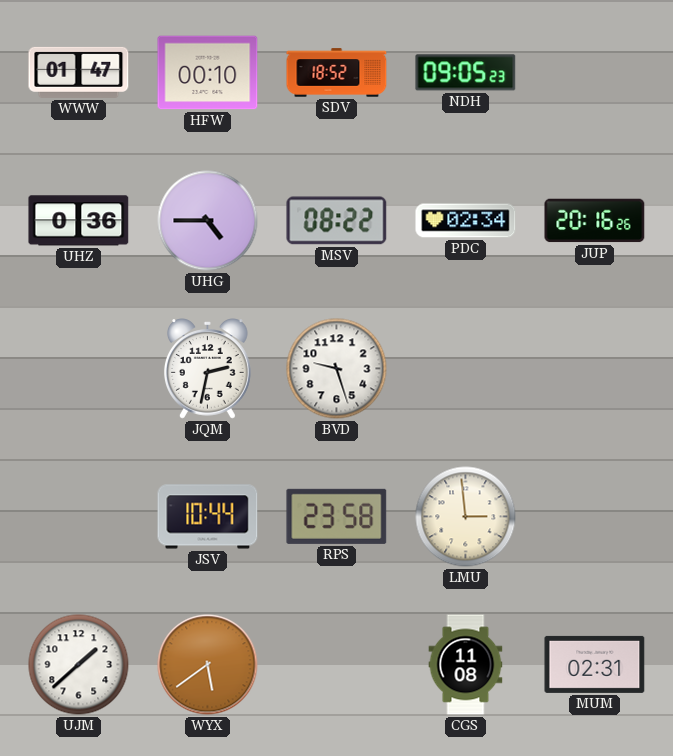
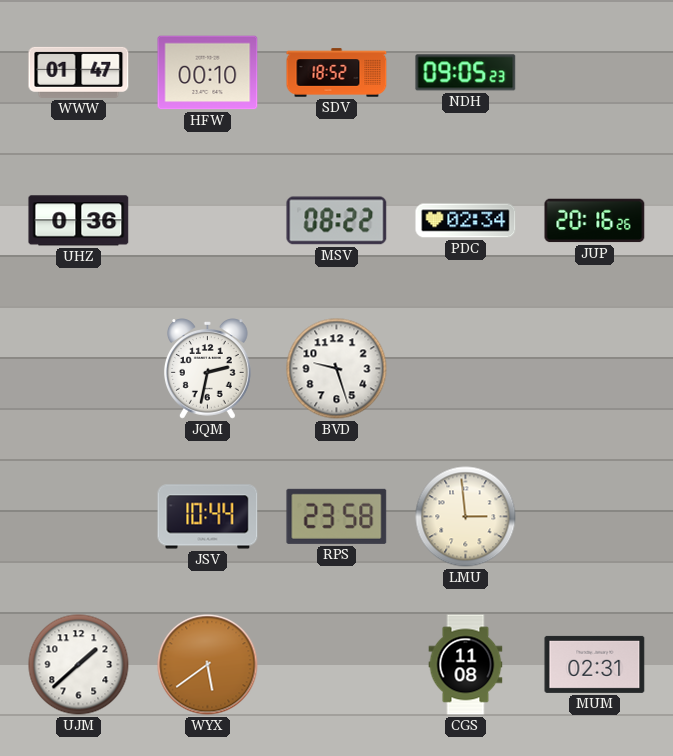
UHG: 4:45 -> none (208, 221)
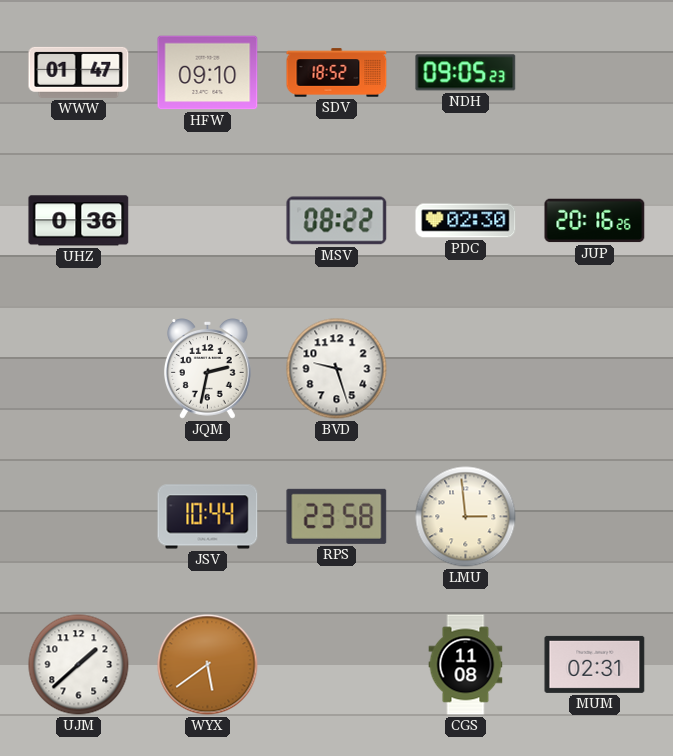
HFW: 00:10 -> 09:10 (208, 73)
PDC: 02:34 -> 02:30 (466, 221)
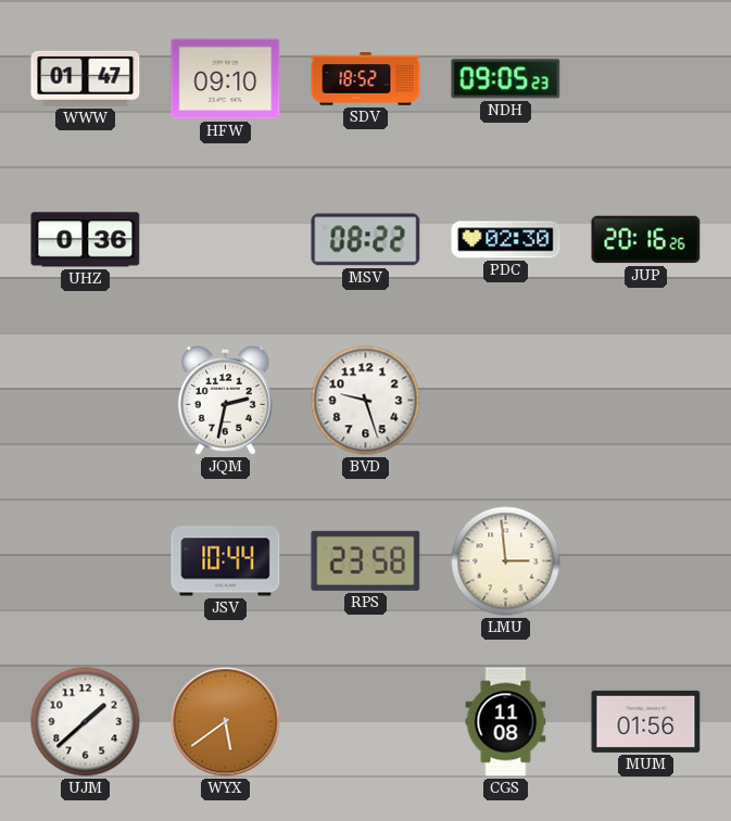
MUM: 02:31 -> 01:56 (646, 721)
